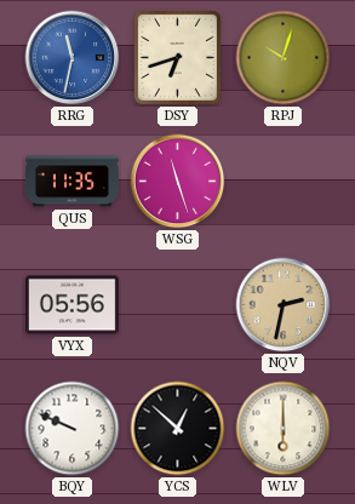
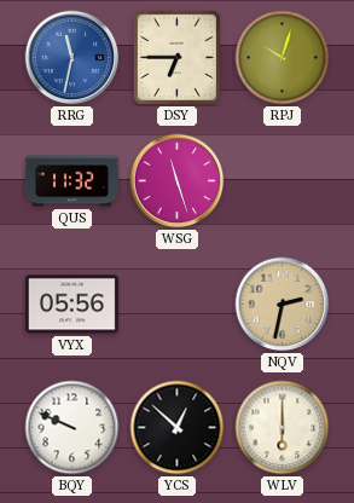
DSY: 6:42 -> 6:45 (176, 57)
QUS: 11:35 -> 11:32 (71, 181)
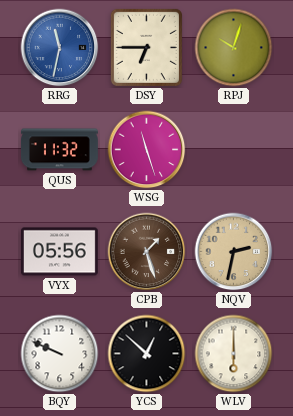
CPB: none -> 1:27 (147, 252)
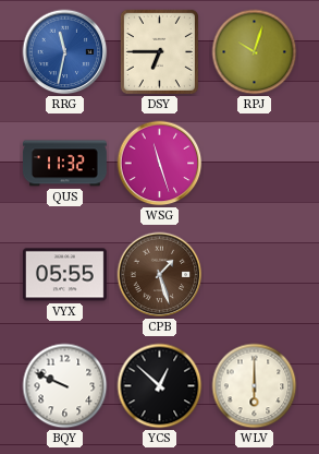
VYX: 05:56 -> 05:55 (64, 275)
NQV: 2:32 -> none (234, 252)
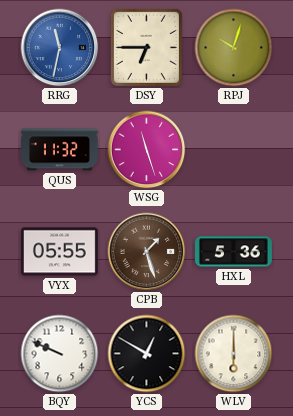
HXL: none -> 5:36 (234, 252)
YCS: 12:52 -> 12:50 (147, 354)
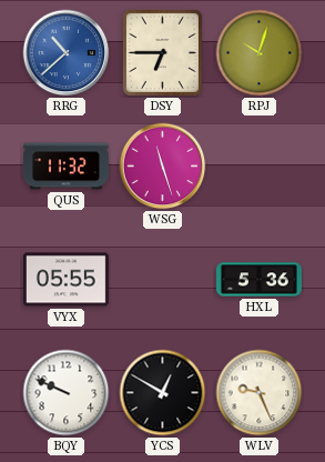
RRG: 11:32 -> 10:38 (67, 53)
CPB: 1:27 -> none (147, 252)
WLV: 6:00 -> 9:26 (260, 393)
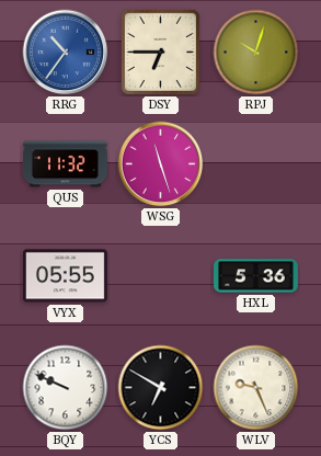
RRG: 10:38 -> 10:36 (66, 53)
YCS: 12:50 -> 6:50 (161, 388)
